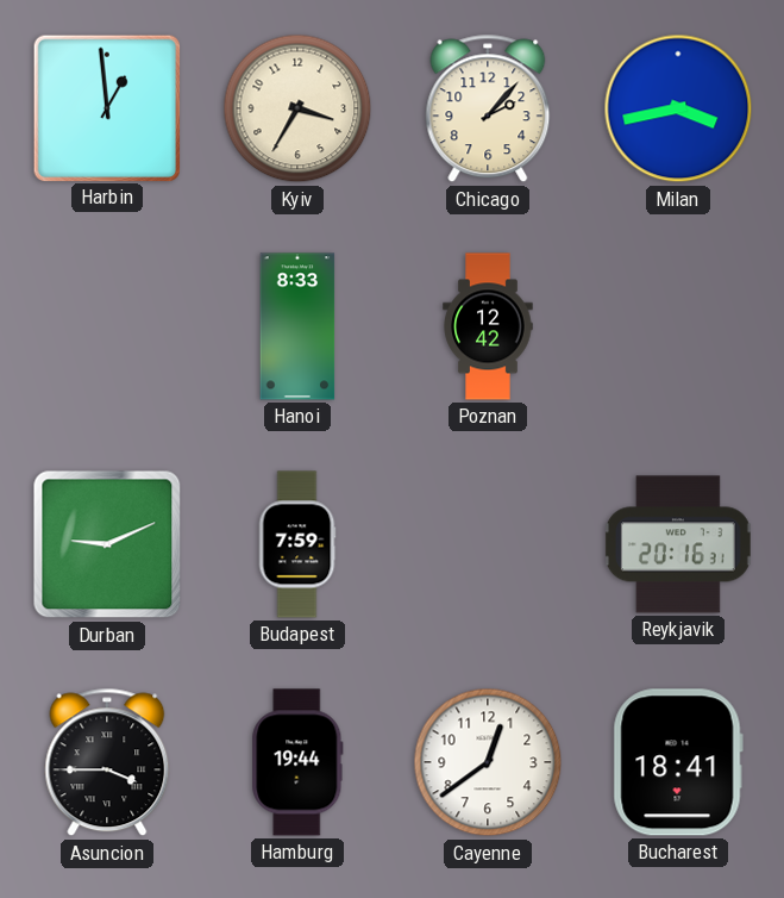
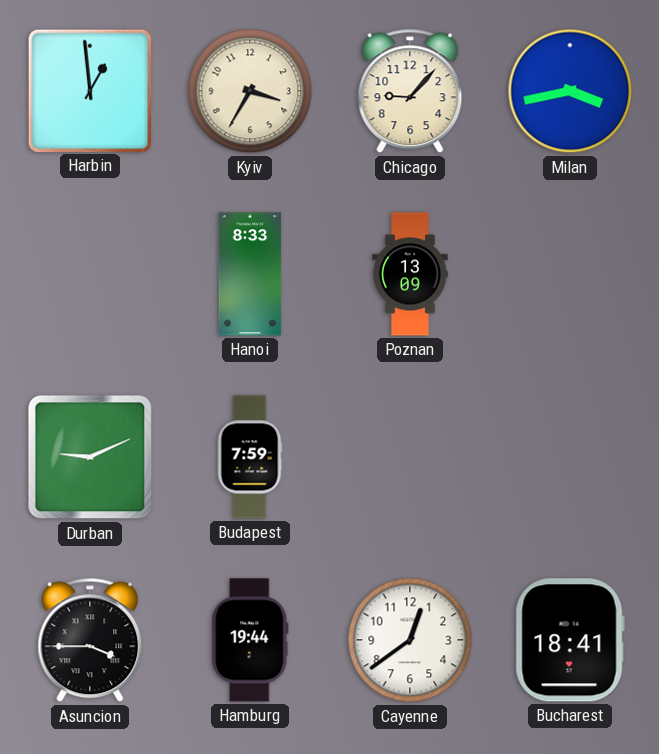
Chicago: 2:07 -> 9:07 (410, 91)
Poznan: 12:42 -> 13:09 (410, 274)
Reykjavik: 20:16 -> none (678, 544)
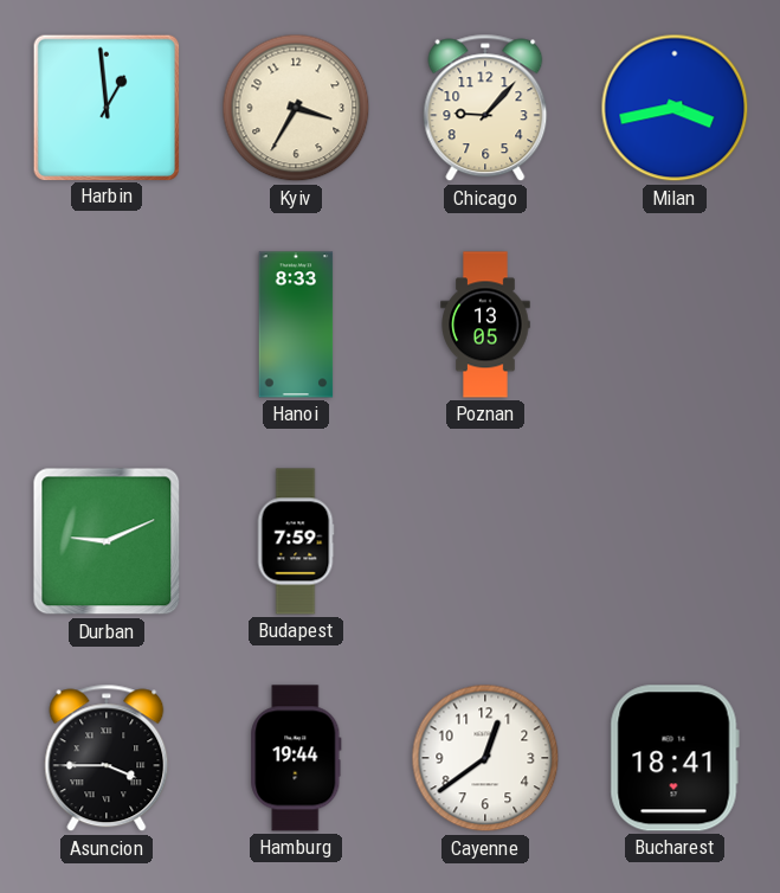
Poznan: 13:09 -> 13:05 (485, 325)
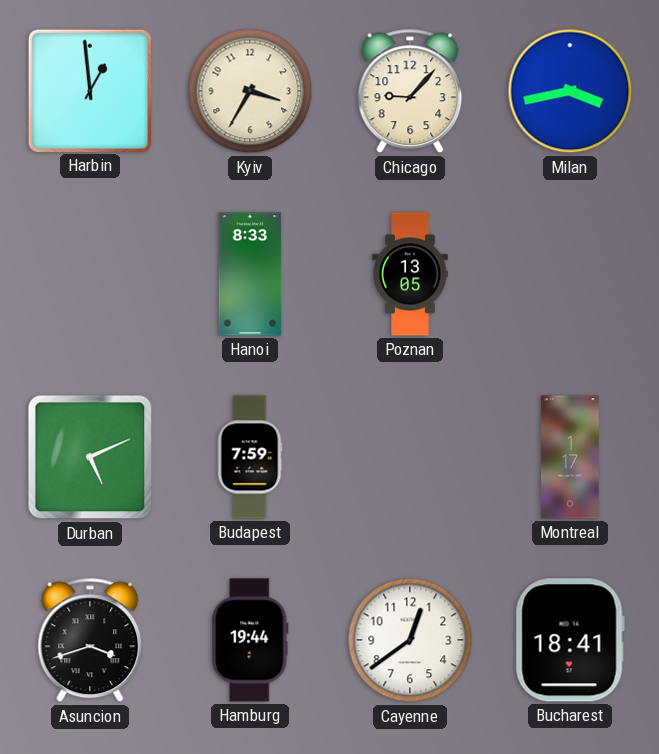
Durban: 9:11 -> 5:11 (90, 457)
Montreal: none -> 1:17 (570, 457)
Asuncion: 3:45 -> 3:42 (90, 640)
